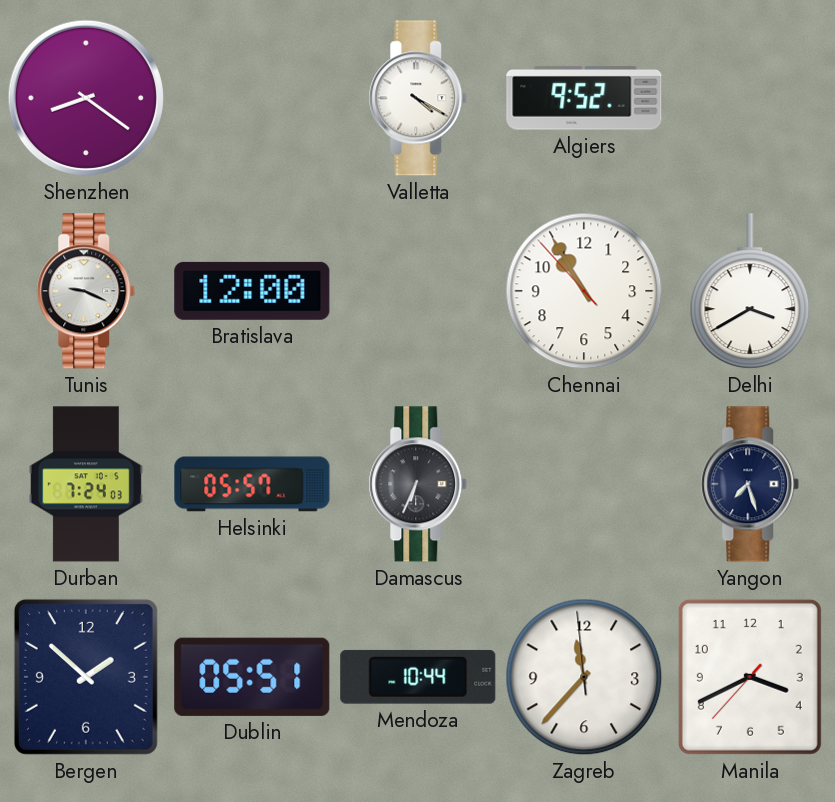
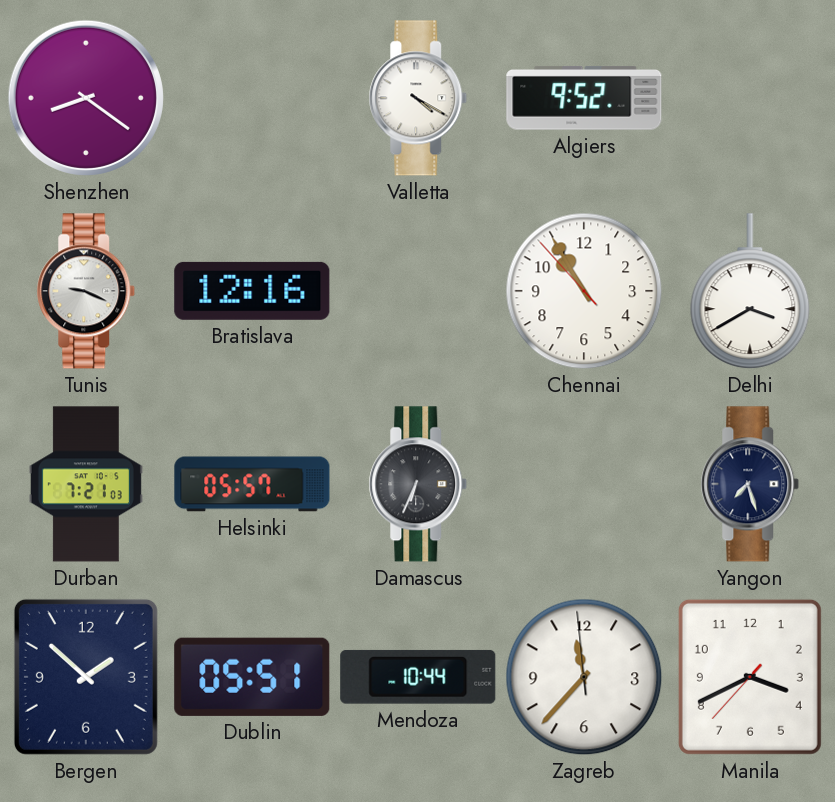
Bratislava: 12:00 -> 12:16 (252, 291)
Durban: 7:24 -> 7:21 (86, 484)
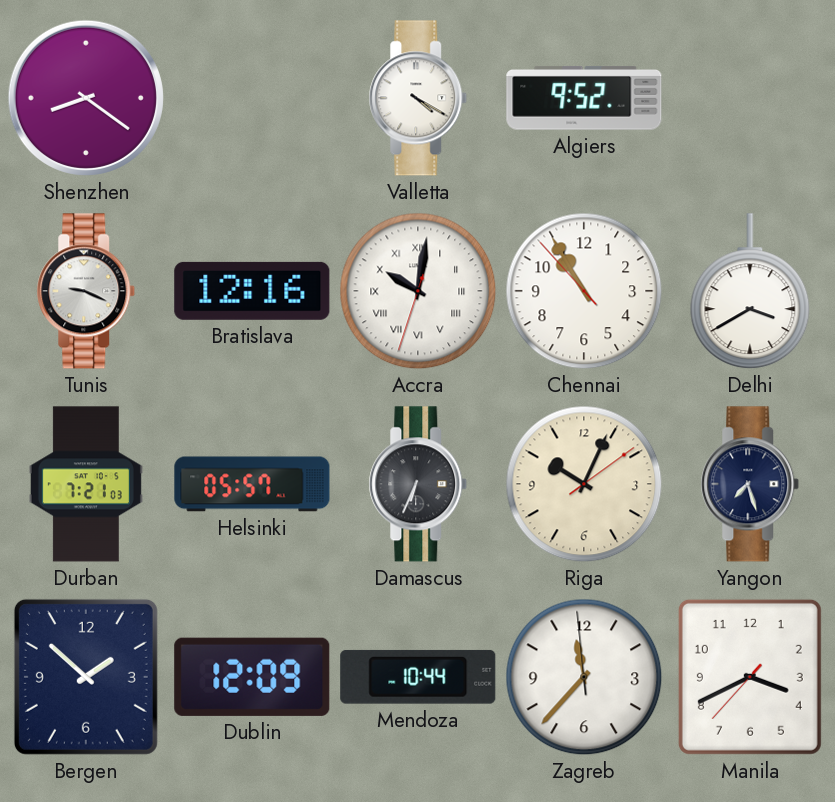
Accra: none -> 10:01 (418, 291)
Riga: none -> 10:04 (584, 484)
Dublin: 05:51 -> 12:09 (252, 677)
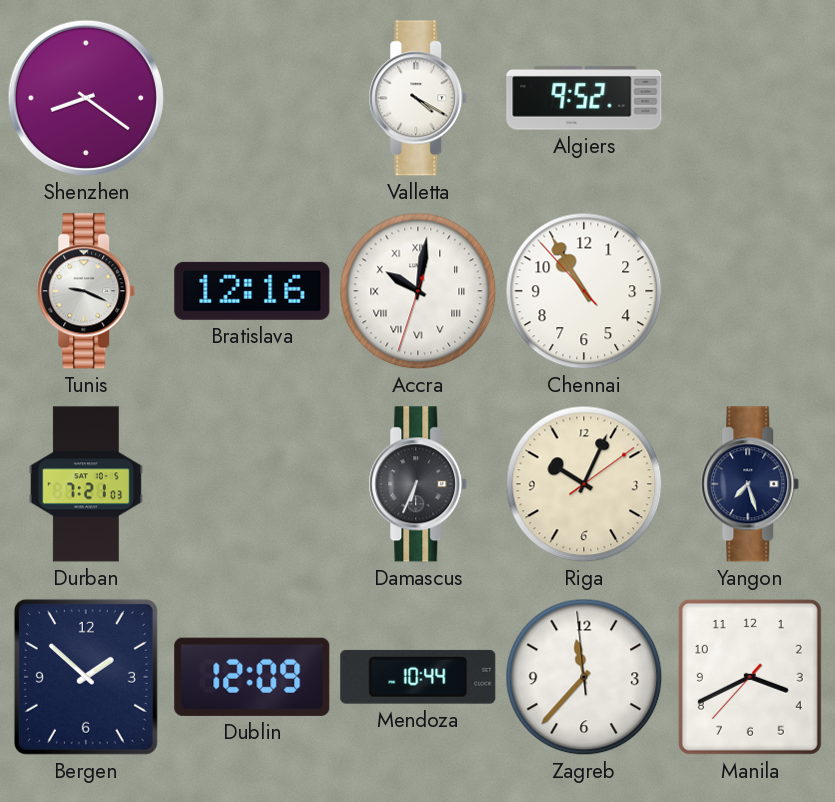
Delhi: 3:40 -> none (750, 292)
Helsinki: 05:57 -> none (252, 484)
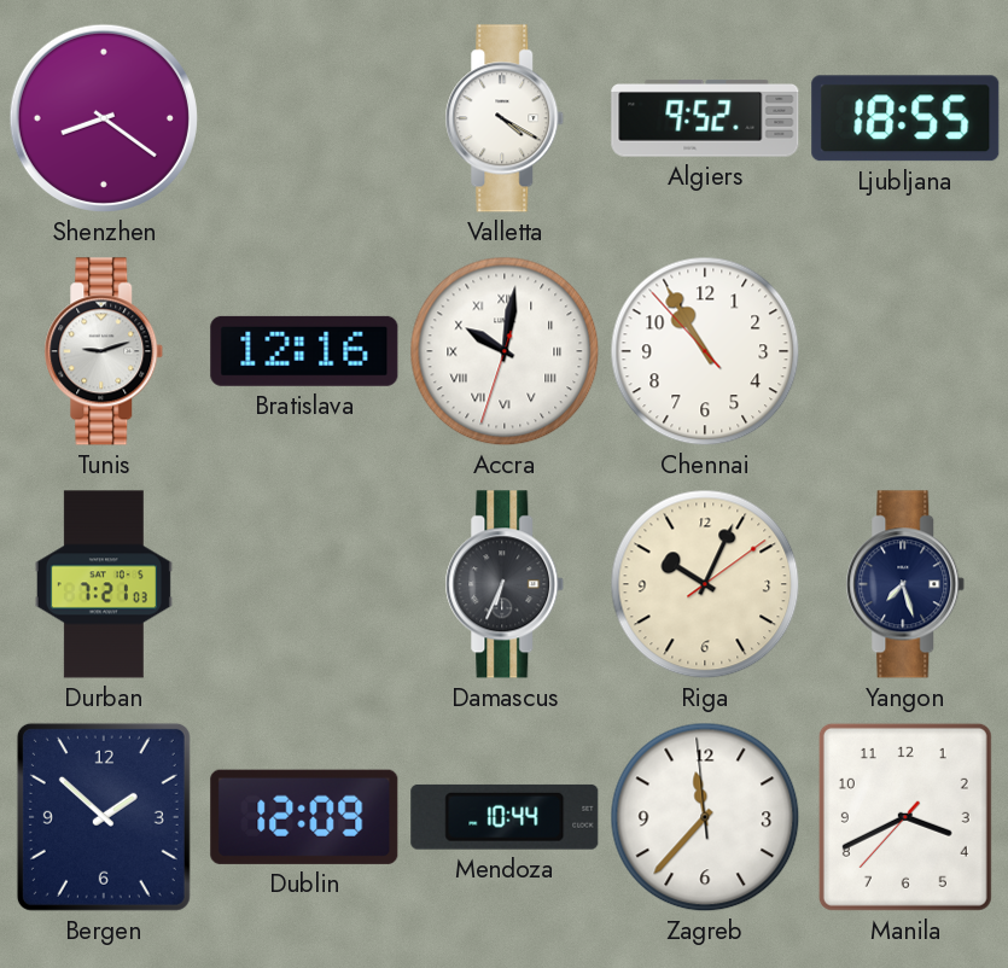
Ljubljana: none -> 18:55 (905, 118)
Tunis: 9:19 -> 9:12 (104, 351)
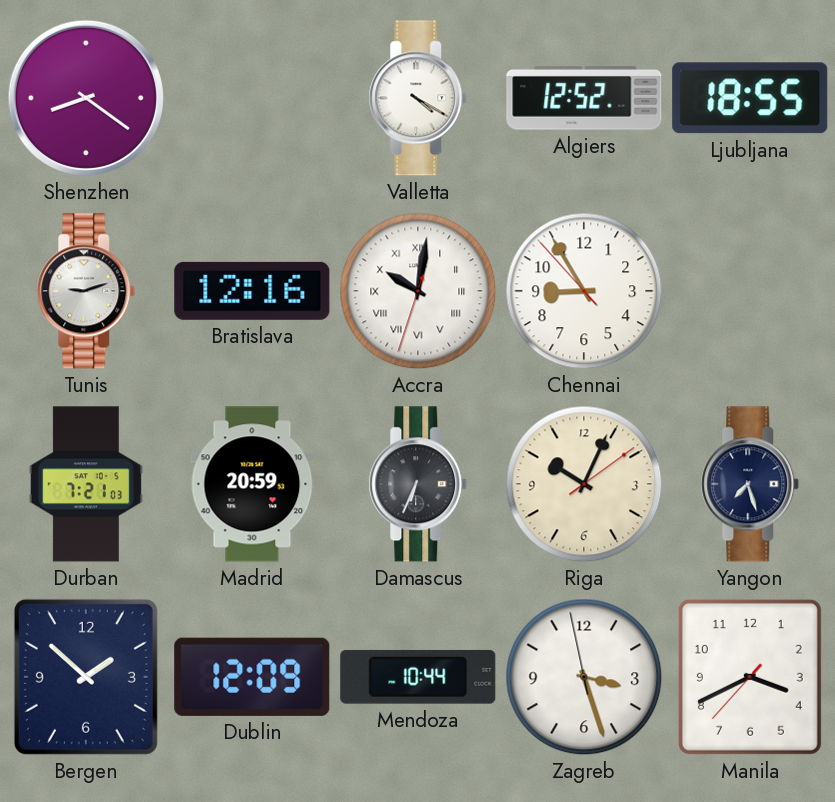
Algiers: 9:52 -> 12:52 (584, 99)
Chennai: 10:54 -> 8:54 (584, 291)
Madrid: none -> 20:59 (252, 484)
Zagreb: 11:36 -> 3:26 (584, 677)
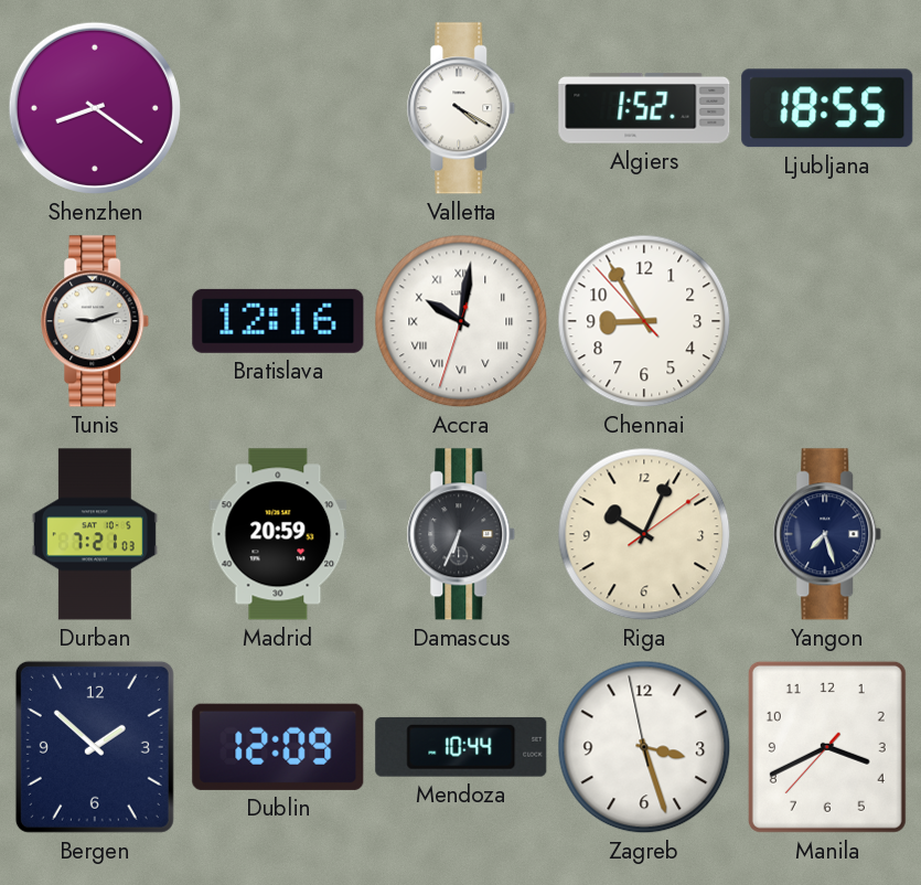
Algiers: 12:52 -> 1:52 (644, 109)
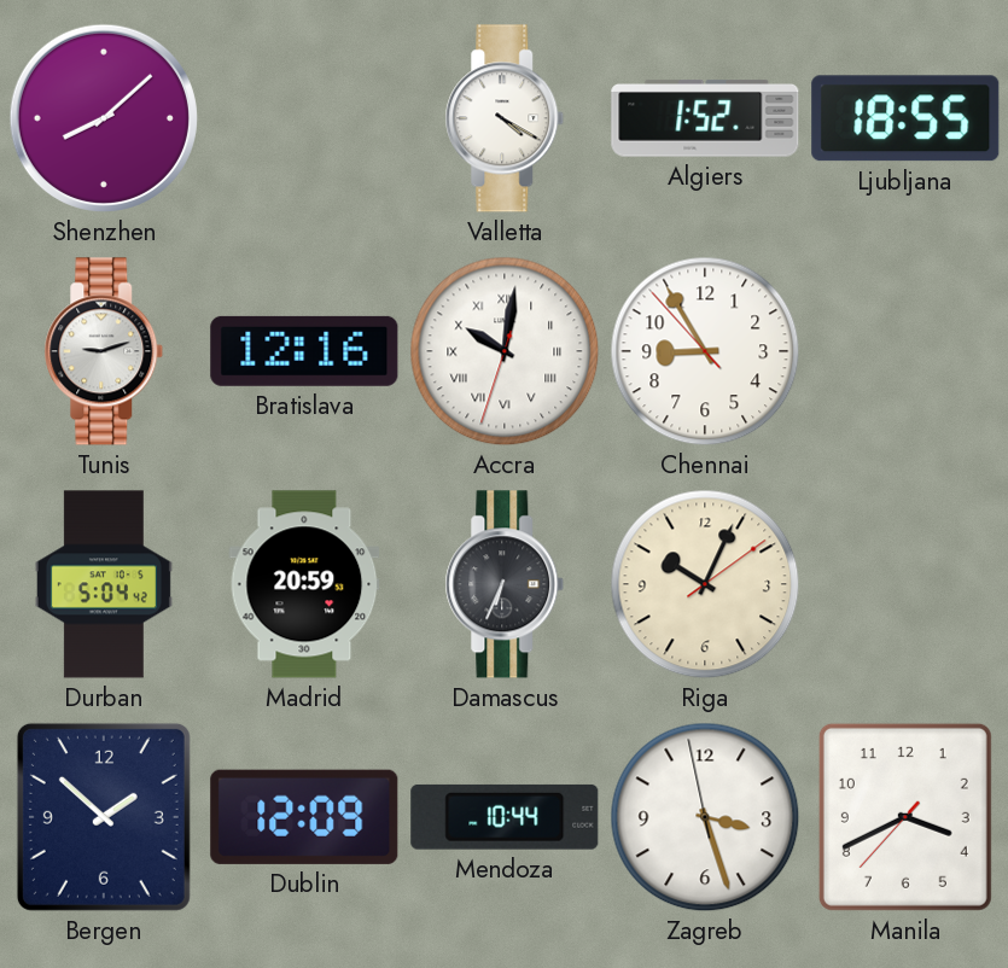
Shenzhen: 8:21 -> 8:08 (104, 118)
Durban: 7:21 -> 5:04 (104, 584)
Yangon: 7:27 -> none (827, 534)
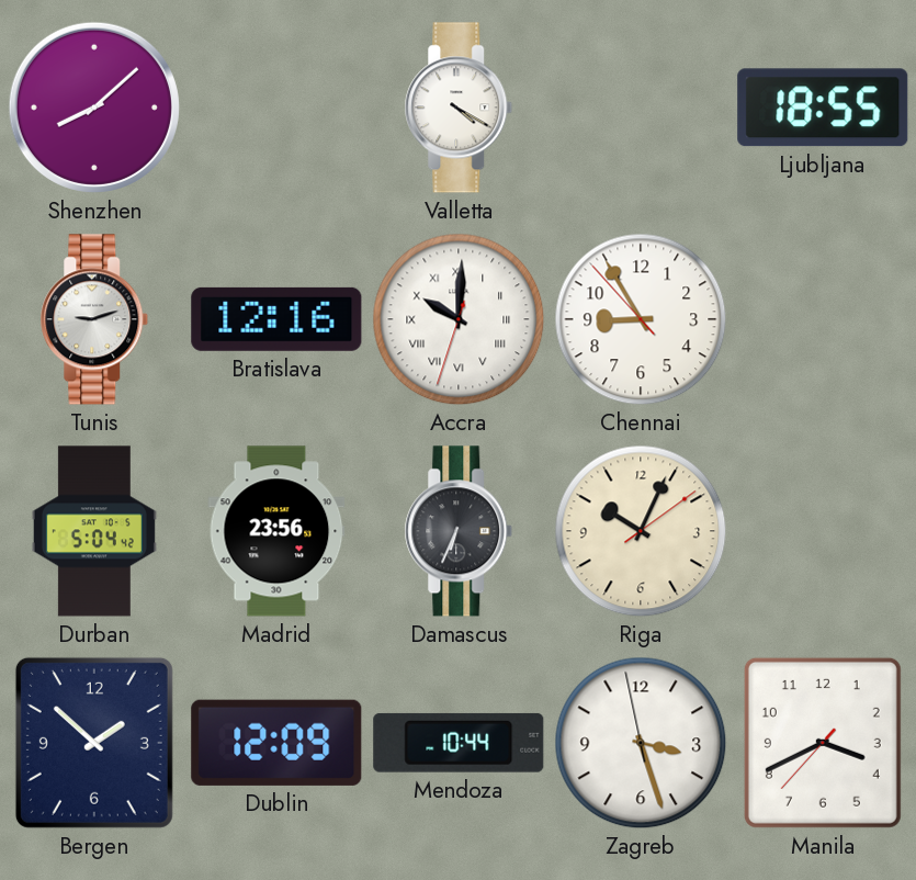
Algiers: 1:52 -> none (705, 119)
Accra: 10:01 -> 10:00 (459, 319)
Madrid: 20:59 -> 23:56 (276, 531)
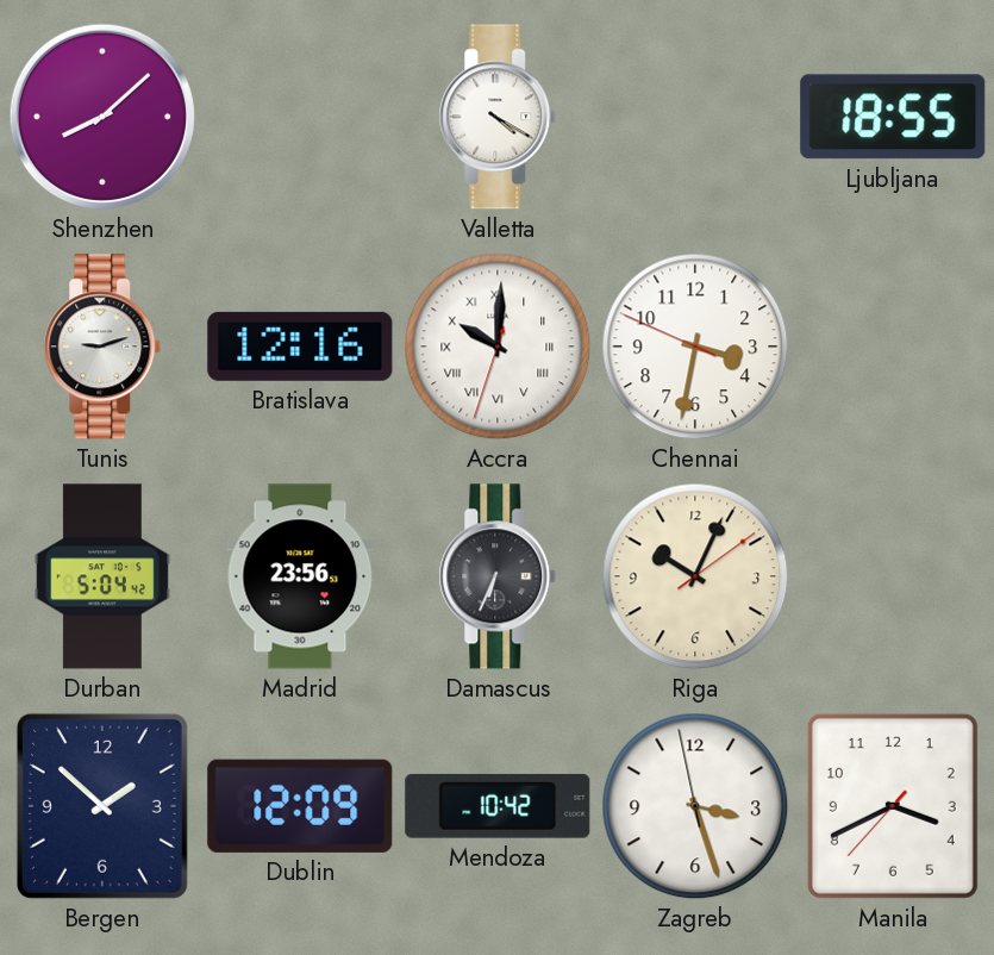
Chennai: 8:54 -> 3:31 (695, 347)
Mendoza: 10:44 -> 10:42 (498, 806)
